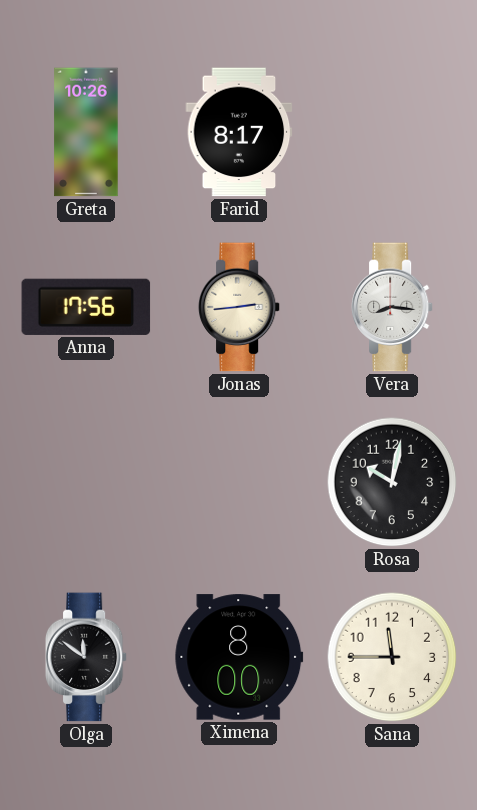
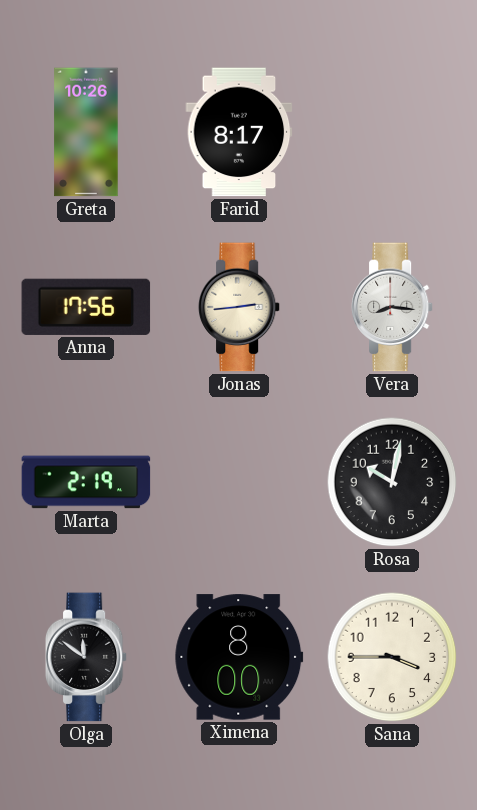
Marta: none -> 2:19 (86, 482)
Sana: 11:45 -> 3:45 (392, 657)
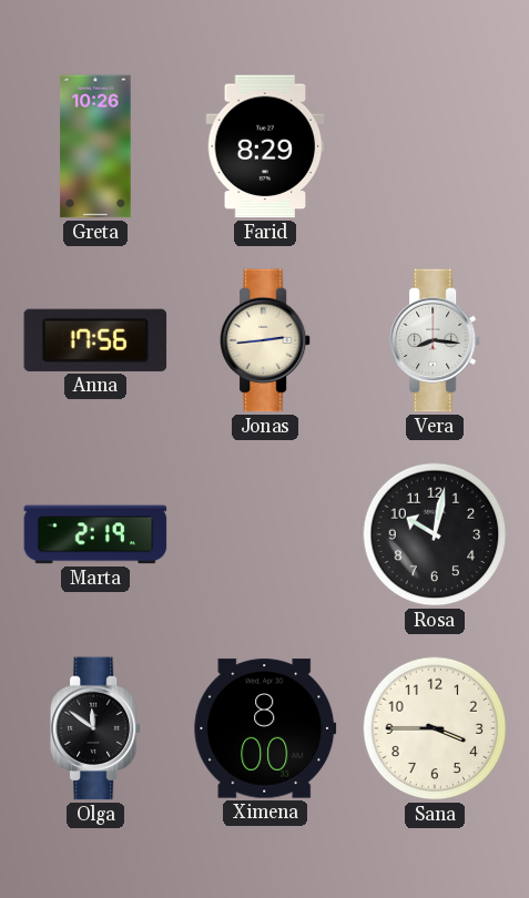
Farid: 8:17 -> 8:29 (265, 146)
